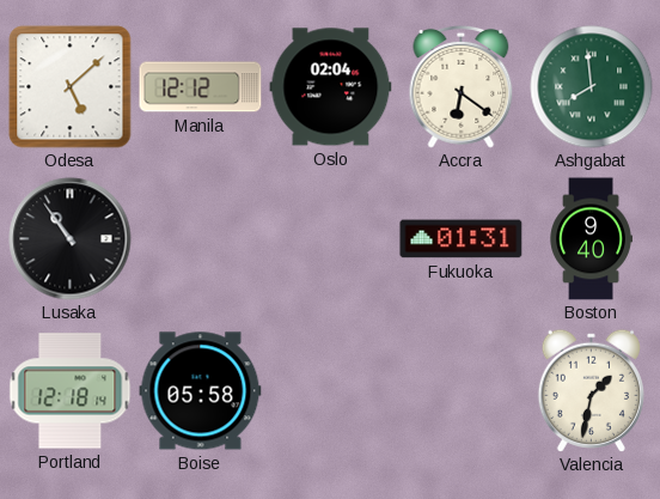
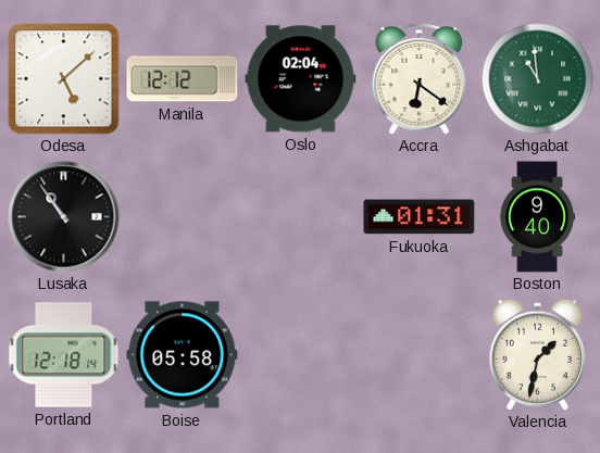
Ashgabat: 7:59 -> 10:59 (538, 79)
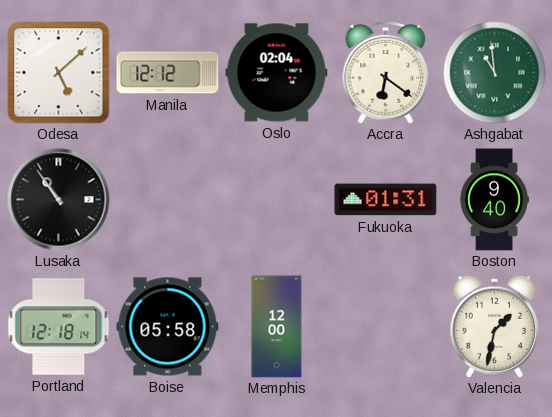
Memphis: none -> 12:00 (277, 327)
